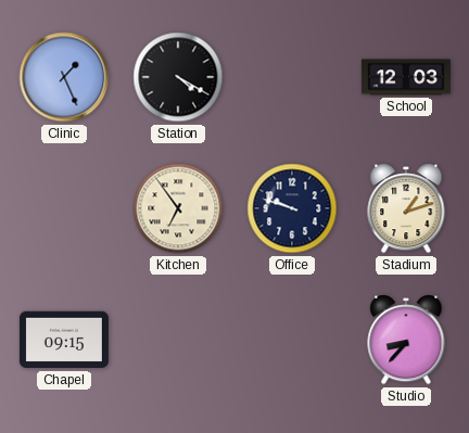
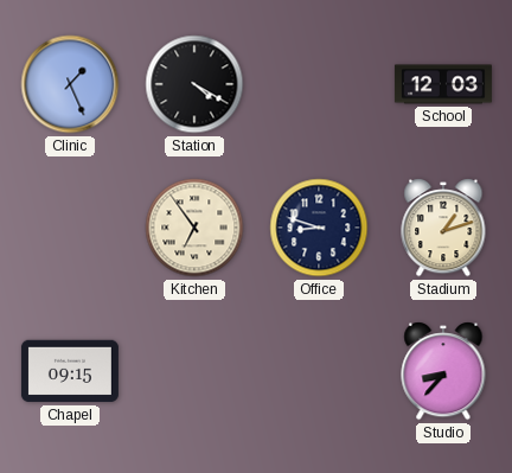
Office: 9:48 -> 8:48 (319, 228)
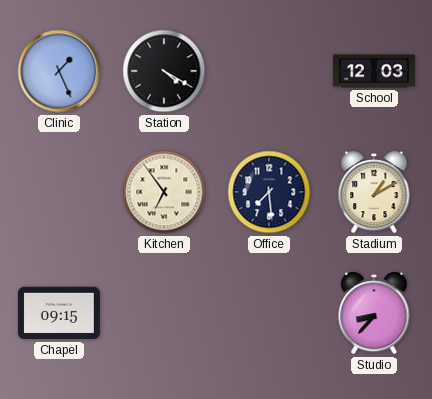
Office: 8:48 -> 7:29 (269, 192)
Stadium: 1:12 -> 1:10 (374, 192)
